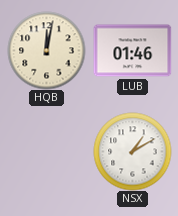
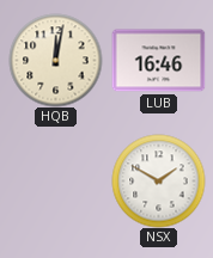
LUB: 01:46 -> 16:46 (158, 61)
NSX: 1:10 -> 1:50 (158, 180)
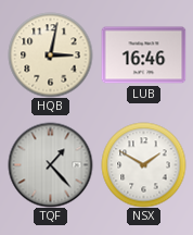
HQB: 12:02 -> 3:02 (50, 54)
TQF: none -> 1:23 (50, 164)
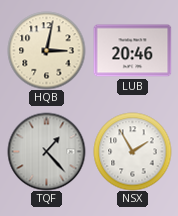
LUB: 16:46 -> 20:46 (132, 51)
NSX: 1:50 -> 1:55 (132, 151)
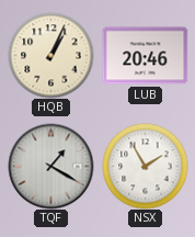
HQB: 3:02 -> 1:04 (50, 55)
TQF: 1:23 -> 1:20 (50, 166)
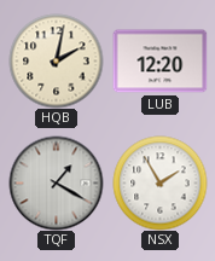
HQB: 1:04 -> 2:02 (56, 60)
LUB: 20:46 -> 12:20 (159, 62)
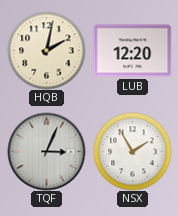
TQF: 1:20 -> 3:04 (46, 151)
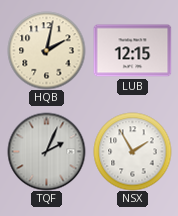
LUB: 12:20 -> 12:15 (132, 51)
TQF: 3:04 -> 2:04 (46, 151)
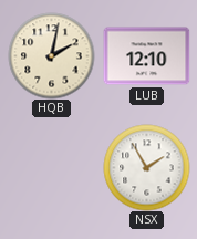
LUB: 12:15 -> 12:10 (146, 56)
TQF: 2:04 -> none (46, 151)
